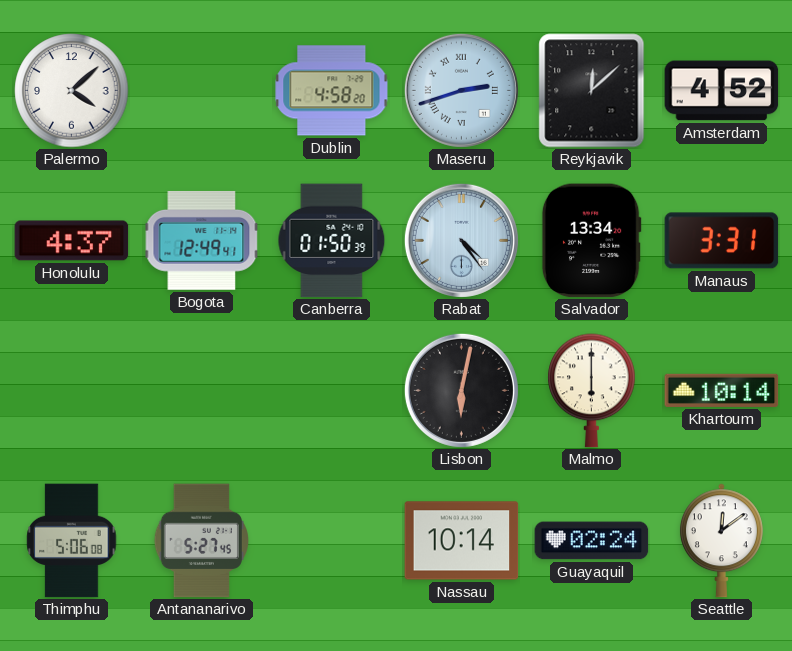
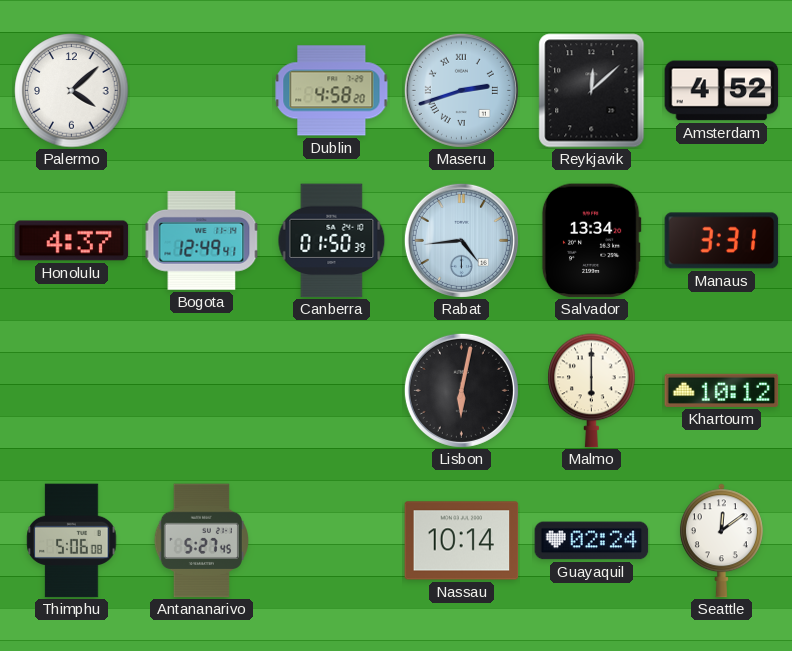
Rabat: 4:24 -> 4:44 (461, 240)
Khartoum: 10:14 -> 10:12 (722, 390)
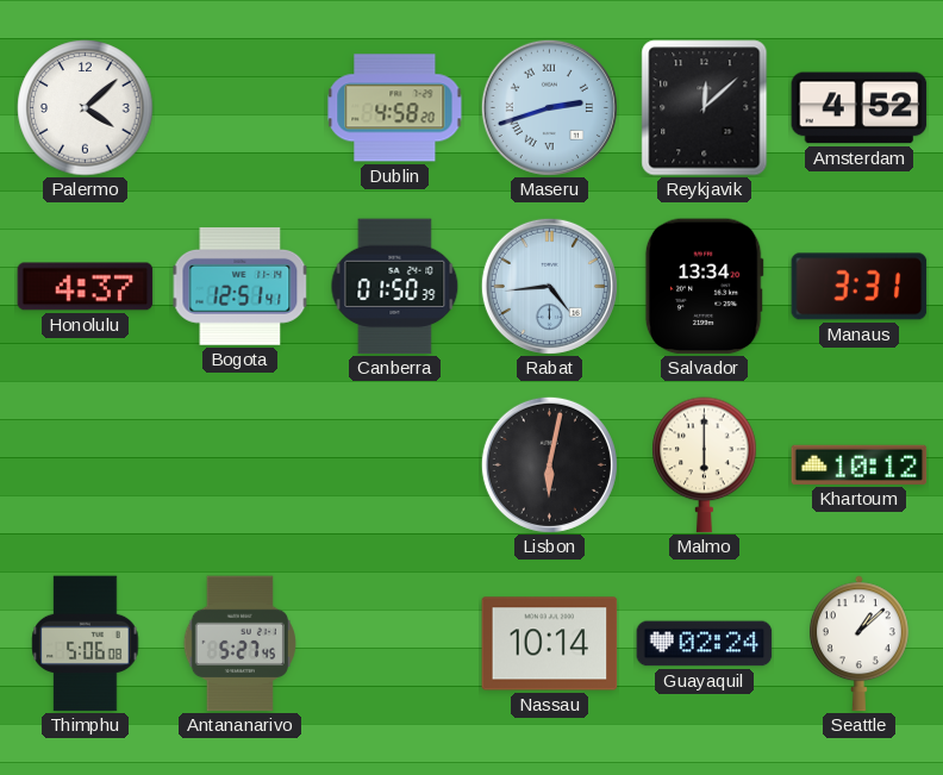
Bogota: 12:49 -> 12:51 (241, 286)
Seattle: 12:09 -> 1:08 (858, 644)
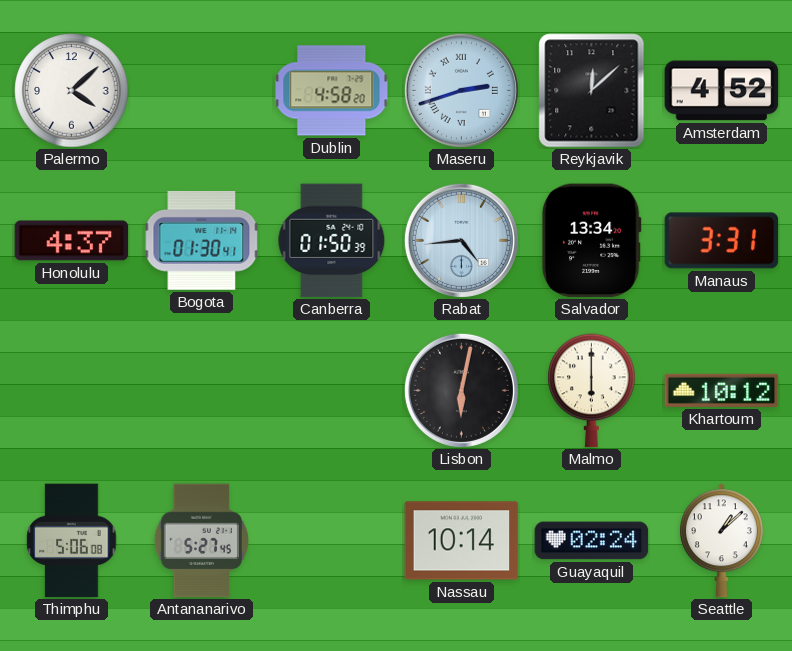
Bogota: 12:51 -> 01:30 (202, 240)
